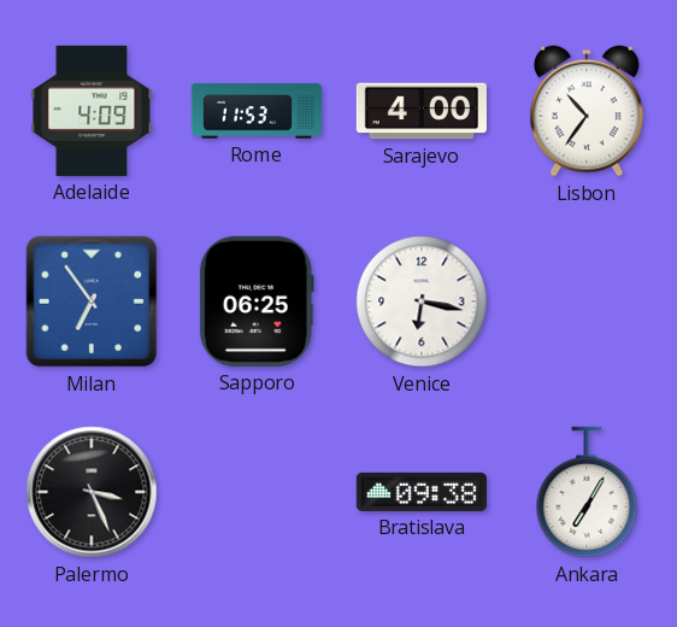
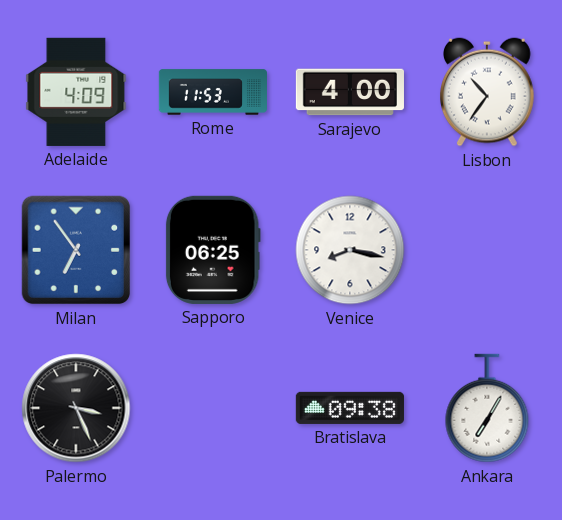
Venice: 6:17 -> 8:17 (350, 250)
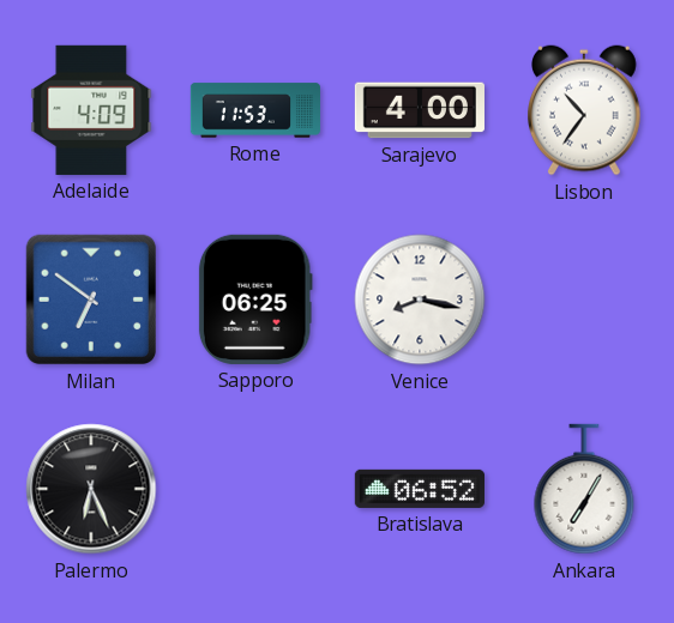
Milan: 6:54 -> 6:51 (91, 300)
Palermo: 3:26 -> 6:26 (91, 489)
Bratislava: 09:38 -> 06:52 (420, 489)
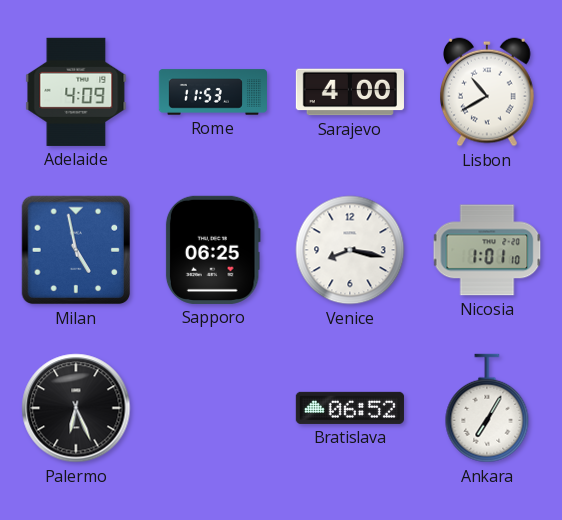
Lisbon: 10:36 -> 10:40 (488, 92)
Milan: 6:51 -> 4:58 (76, 250)
Nicosia: none -> 1:01 (487, 250)
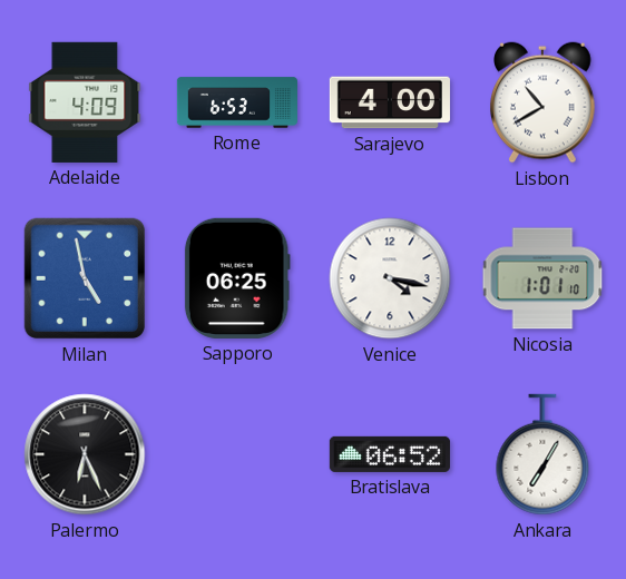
Rome: 11:53 -> 6:53 (237, 102)
Venice: 8:17 -> 4:17 (390, 278)
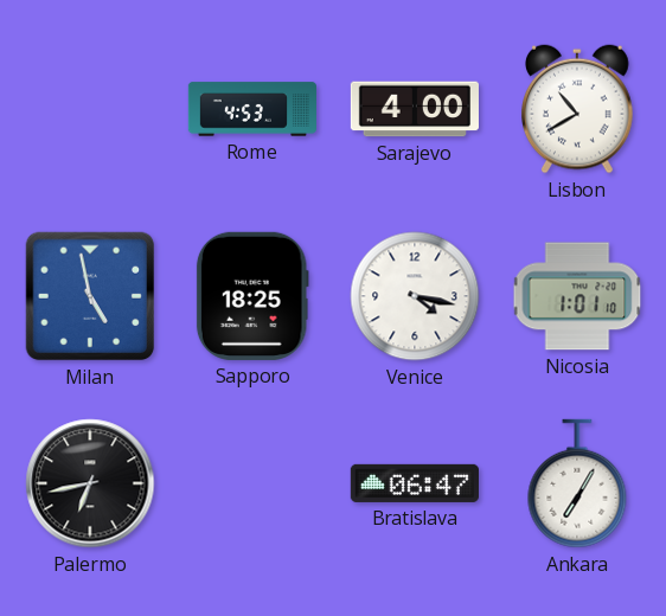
Adelaide: 4:09 -> none (85, 102)
Rome: 6:53 -> 4:53 (252, 109)
Sapporo: 06:25 -> 18:25 (252, 296)
Palermo: 6:26 -> 6:43 (90, 483)
Bratislava: 06:52 -> 06:47 (415, 483)
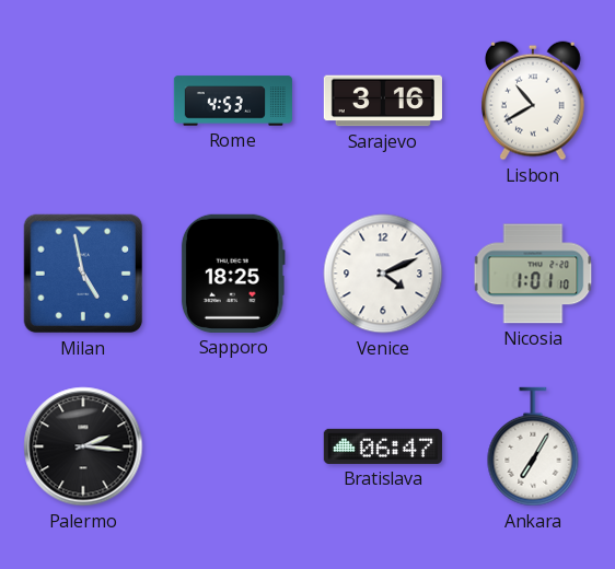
Sarajevo: 4:00 -> 3:16 (383, 101)
Venice: 4:17 -> 4:11 (383, 274)
Palermo: 6:43 -> 2:16 (83, 446)
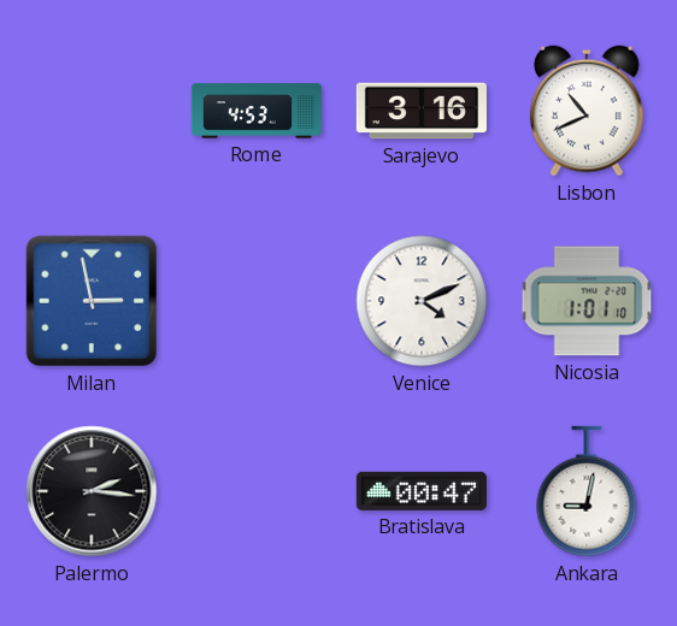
Lisbon: 10:40 -> 10:41 (588, 111)
Milan: 4:58 -> 2:58 (92, 301)
Sapporo: 18:25 -> none (233, 274)
Bratislava: 06:47 -> 00:47 (422, 491)
Ankara: 7:05 -> 9:02 (587, 491)
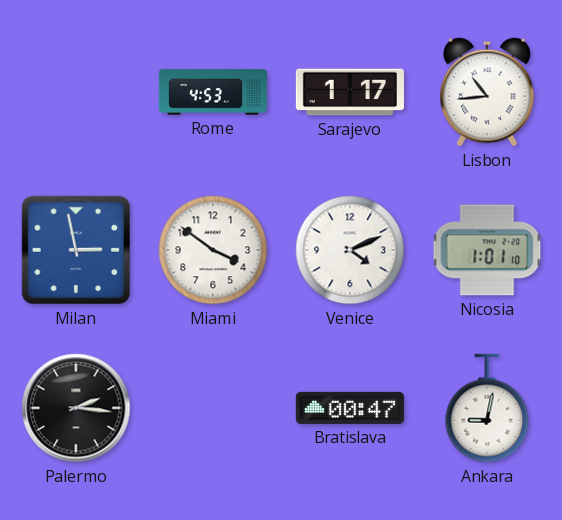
Sarajevo: 3:16 -> 1:17 (350, 92)
Lisbon: 10:41 -> 10:44 (488, 92)
Miami: none -> 3:51 (213, 250)
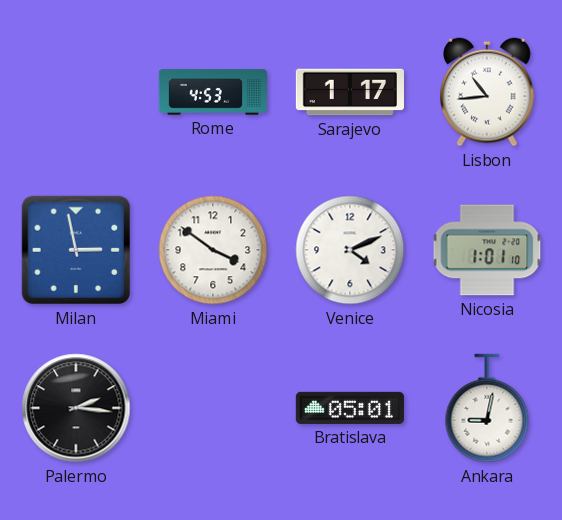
Bratislava: 00:47 -> 05:01 (350, 408)
